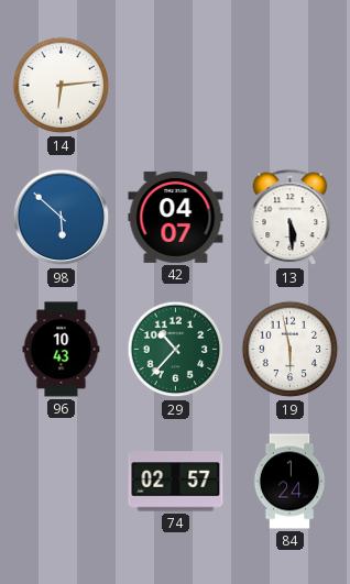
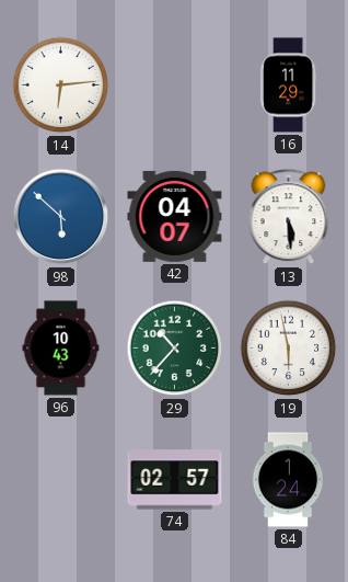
16: none -> 11:29 (288, 85)
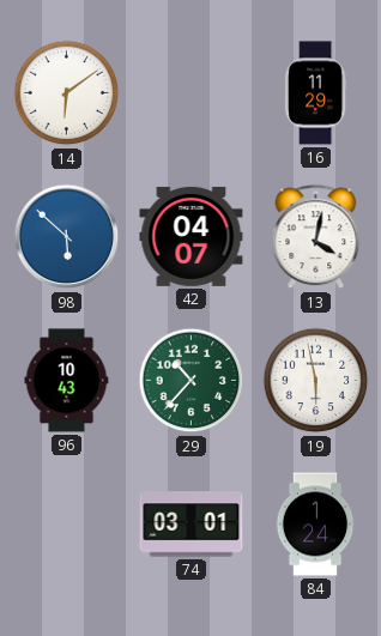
14: 6:14 -> 6:09 (67, 93)
13: 5:29 -> 4:02 (316, 237)
74: 02:57 -> 03:01 (192, 525)
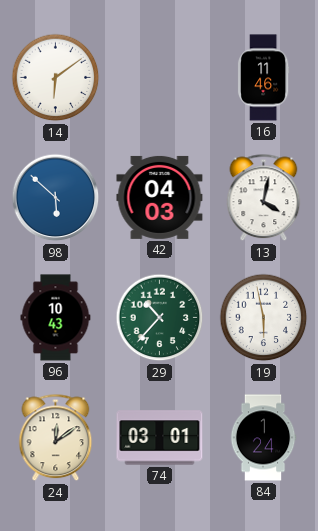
16: 11:29 -> 11:46 (263, 78)
42: 04:07 -> 04:03 (160, 197)
24: none -> 12:09 (56, 438)
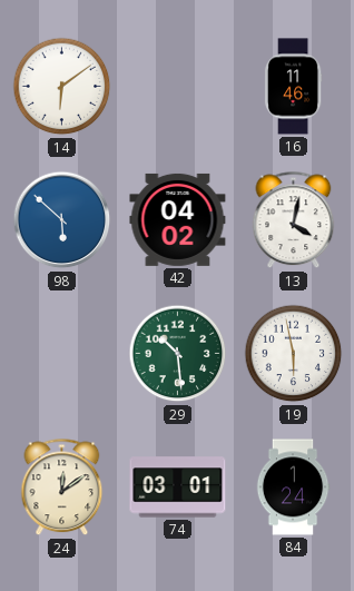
42: 04:03 -> 04:02 (178, 219)
96: 10:43 -> none (56, 318)
29: 10:37 -> 10:29 (178, 354)
